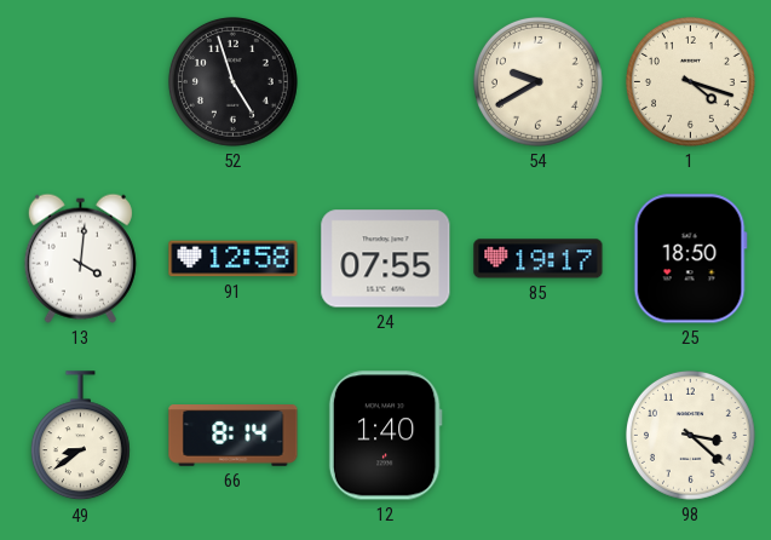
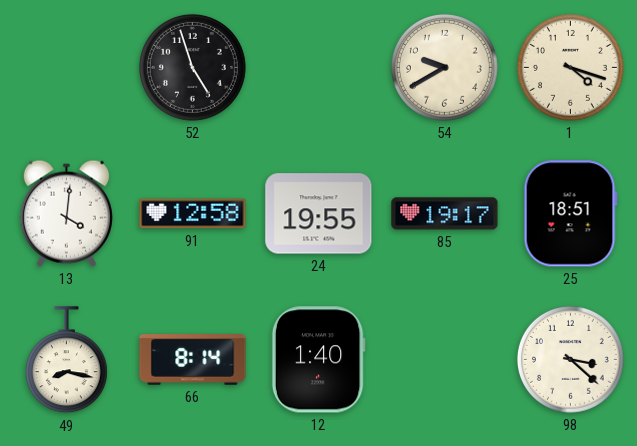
24: 07:55 -> 19:55 (319, 214)
25: 18:50 -> 18:51 (570, 214)
49: 8:39 -> 8:17 (66, 360)
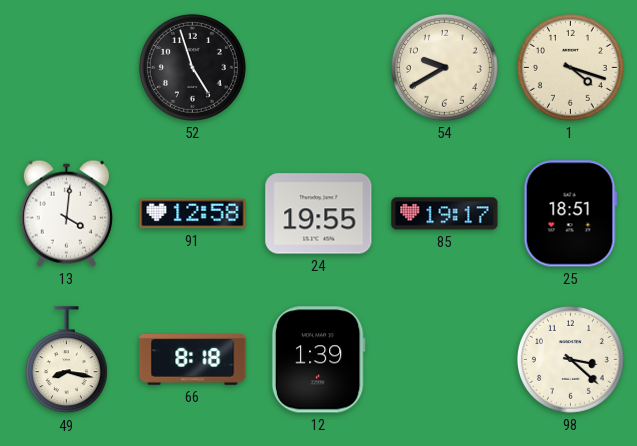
66: 8:14 -> 8:18 (193, 360)
12: 1:40 -> 1:39 (318, 360)
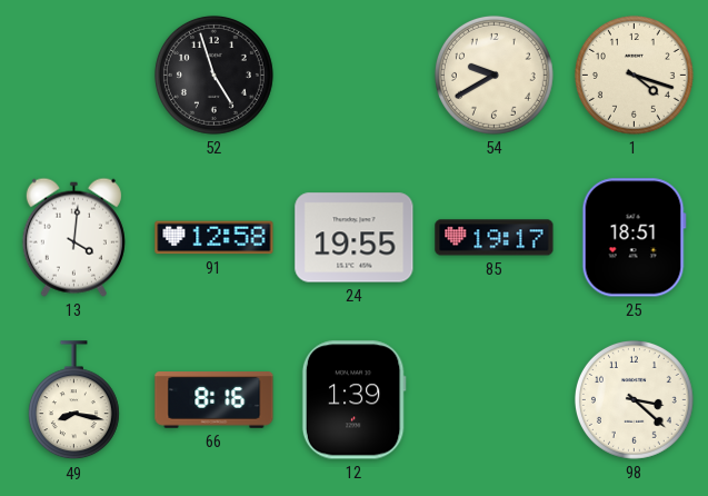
66: 8:18 -> 8:16 (215, 400)
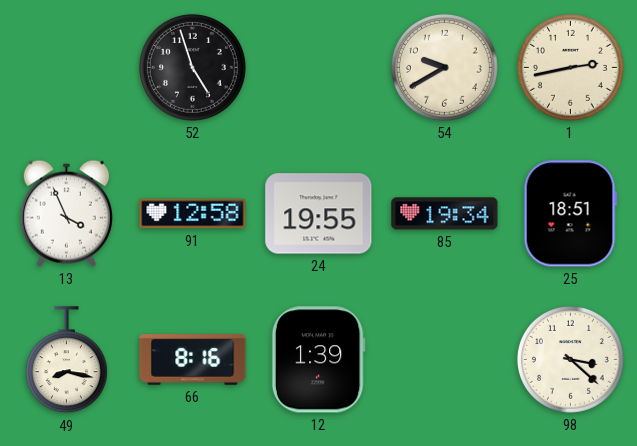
1: 4:18 -> 2:43 (570, 67)
13: 4:01 -> 3:56 (66, 213)
85: 19:17 -> 19:34 (445, 214)
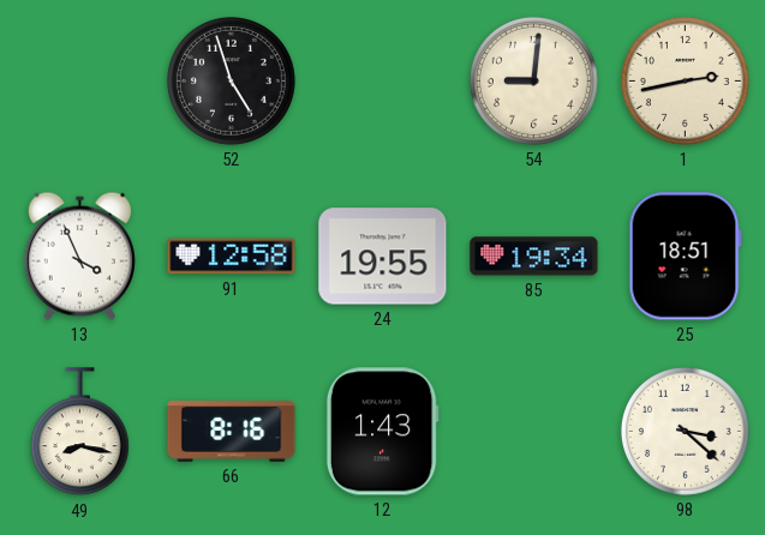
54: 9:40 -> 9:01 (533, 80)
12: 1:39 -> 1:43 (382, 432)
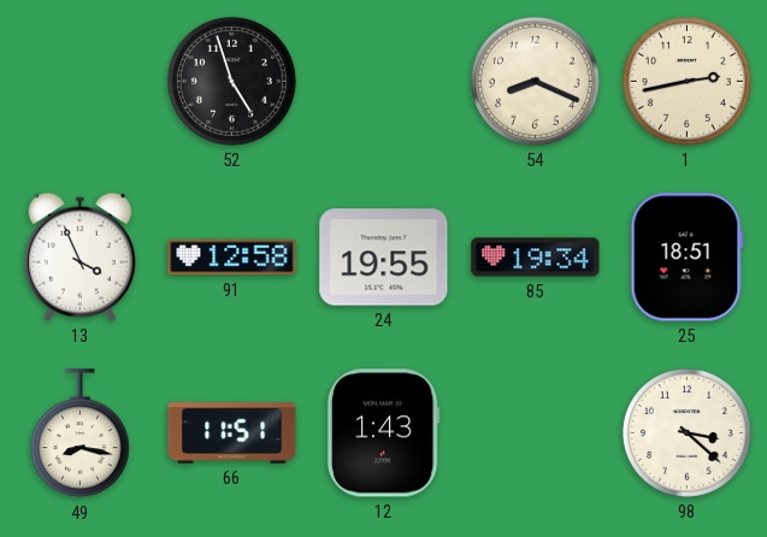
54: 9:01 -> 8:19 (535, 81)
66: 8:16 -> 11:51 (232, 433)
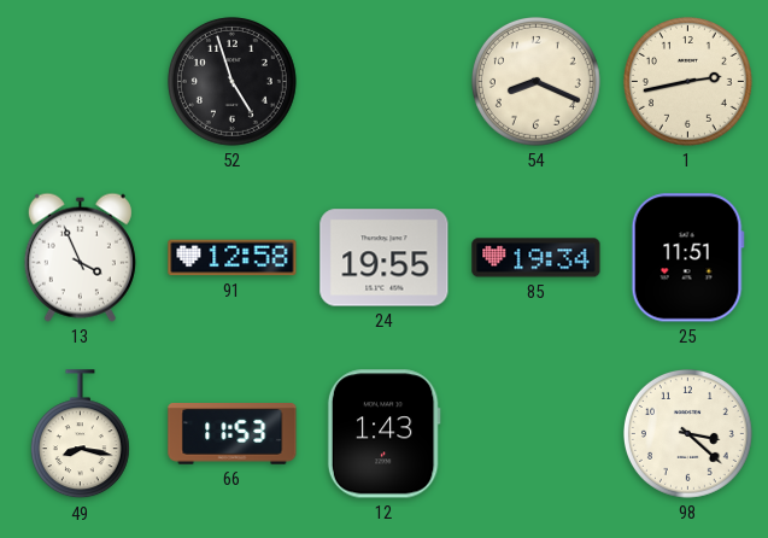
25: 18:51 -> 11:51 (687, 258)
66: 11:51 -> 11:53 (233, 434)
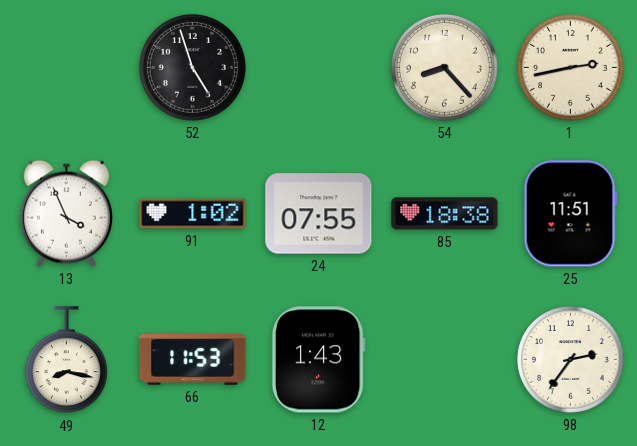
54: 8:19 -> 8:23 (444, 67)
91: 12:58 -> 1:02 (193, 214)
24: 19:55 -> 07:55 (319, 214)
85: 19:34 -> 18:38 (445, 214)
98: 3:22 -> 2:36 (570, 359)
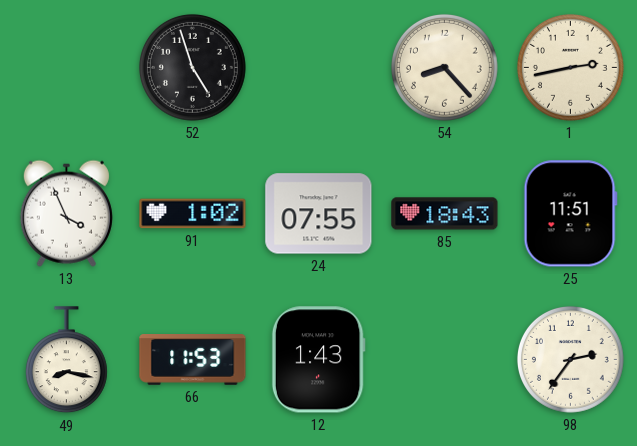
85: 18:38 -> 18:43 (445, 214)
